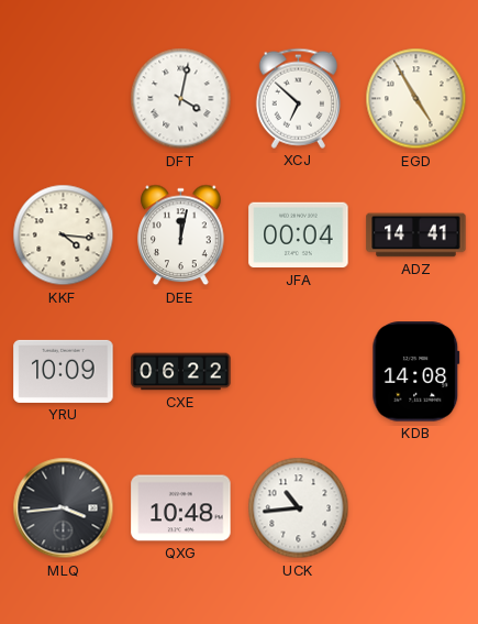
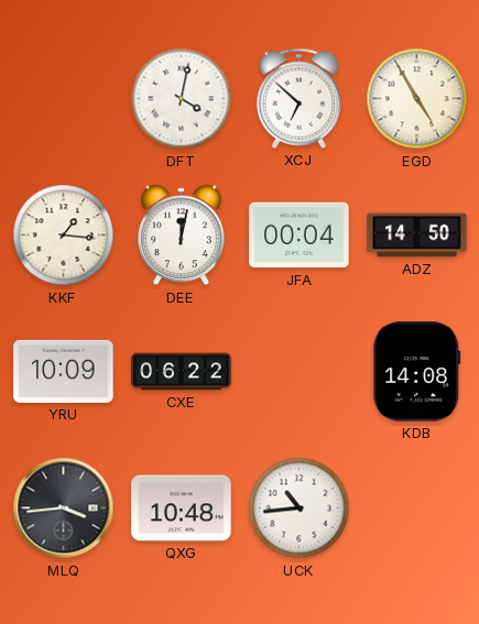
KKF: 4:16 -> 1:16 (64, 236)
ADZ: 14:41 -> 14:50 (417, 236)
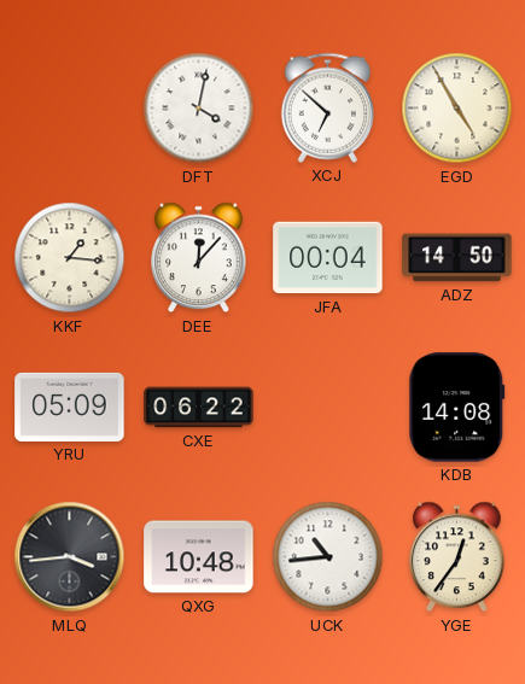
DEE: 12:02 -> 12:07 (199, 258)
YRU: 10:09 -> 05:09 (70, 407)
YGE: none -> 12:36 (457, 557)
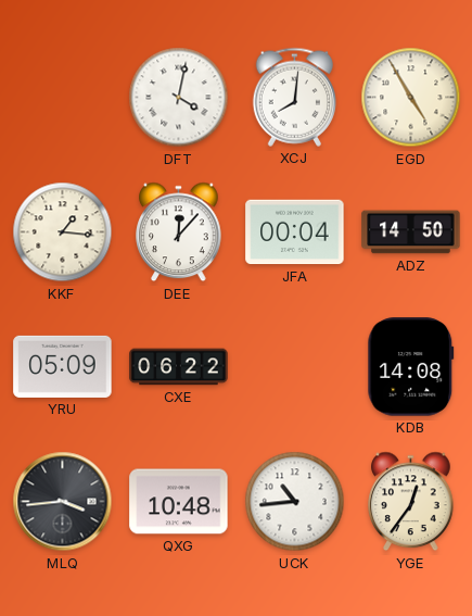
XCJ: 6:52 -> 8:01 (294, 97)
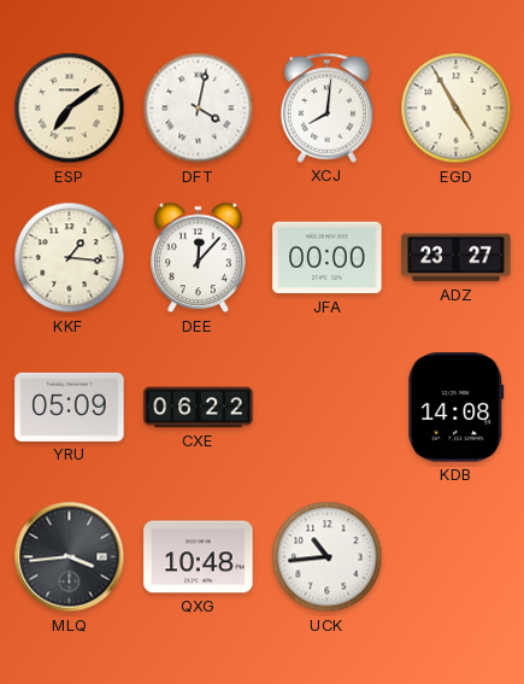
ESP: none -> 7:09 (70, 109)
JFA: 00:04 -> 00:00 (328, 258)
ADZ: 14:50 -> 23:27 (457, 258)
YGE: 12:36 -> none (411, 502)
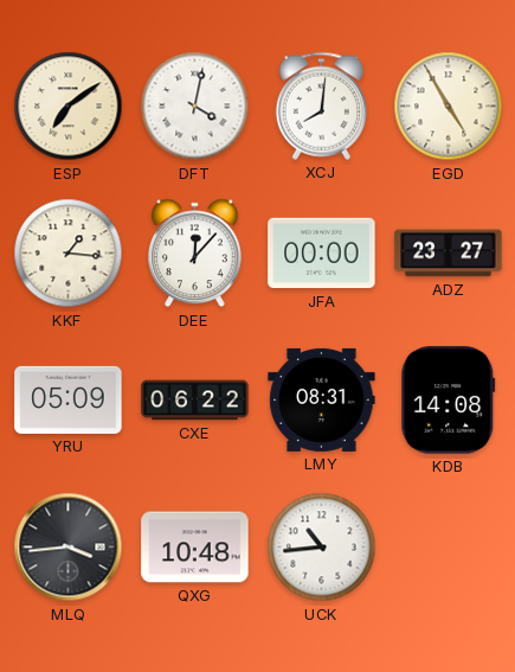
LMY: none -> 08:31 (322, 399)
